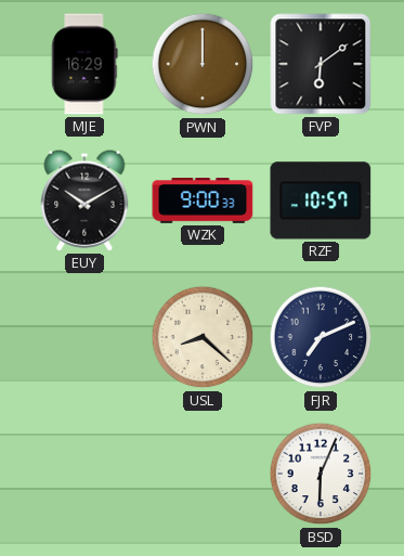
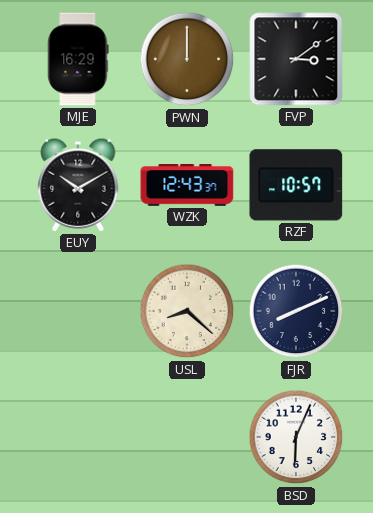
FVP: 6:09 -> 3:09 (296, 59)
WZK: 9:00 -> 12:43 (187, 186)
FJR: 7:11 -> 8:11 (296, 311)
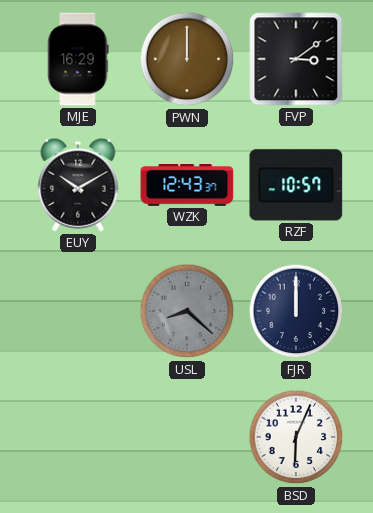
USL dial: cream -> grey (187, 311)
FJR: 8:11 -> 12:00 (296, 311)
